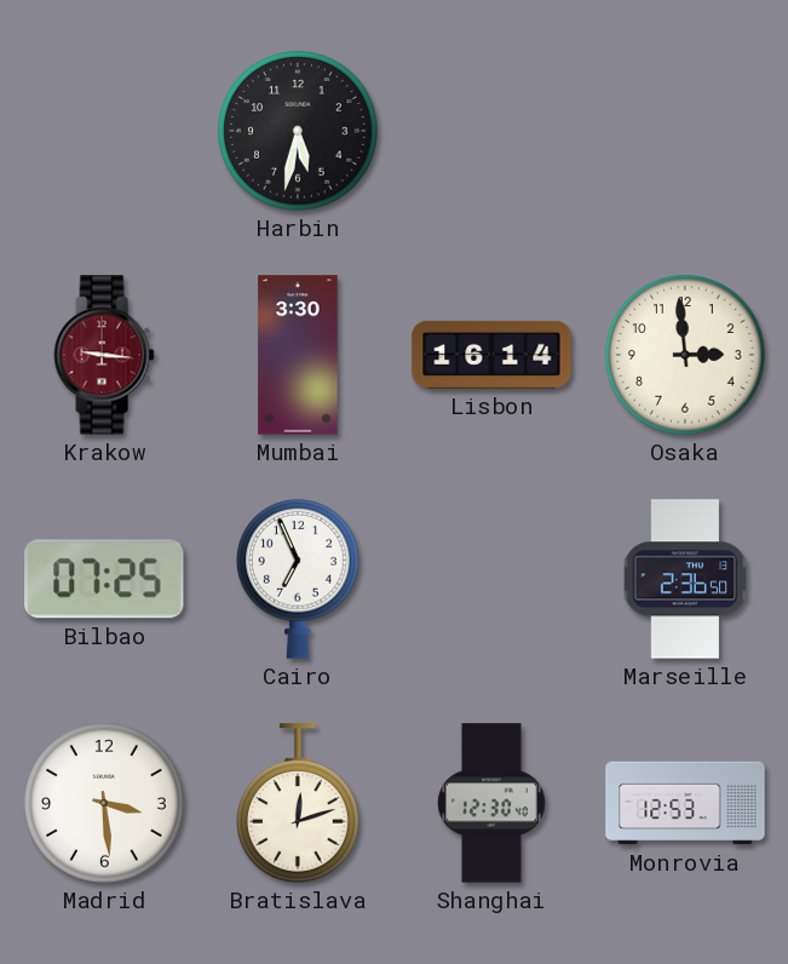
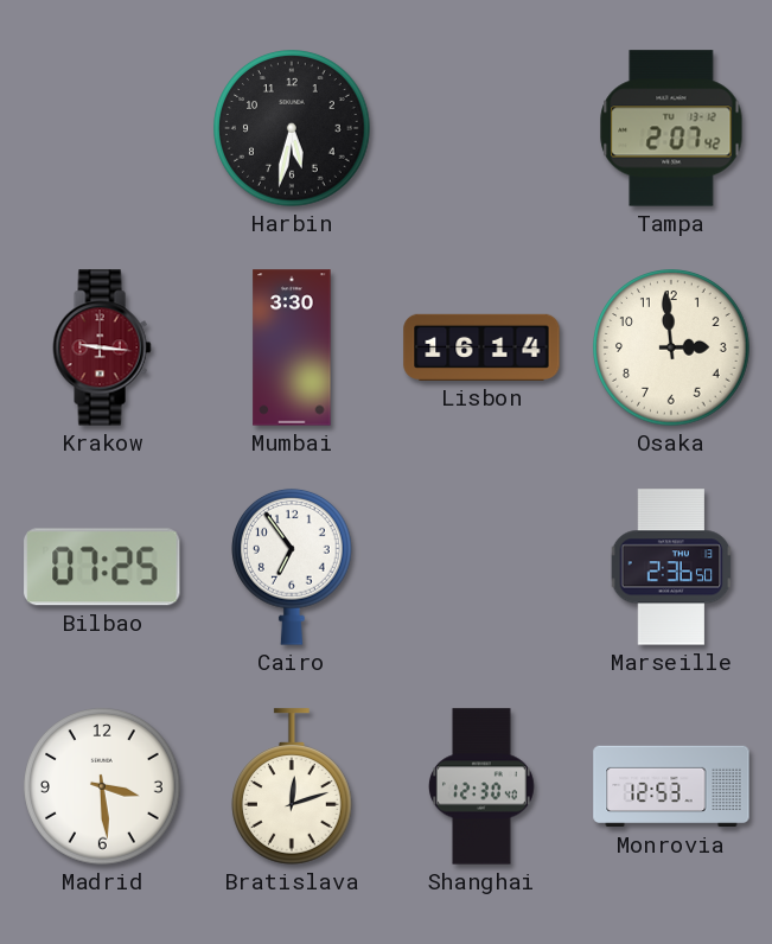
Tampa: none -> 2:07 (671, 128)
Cairo: 6:56 -> 6:54 (293, 567)
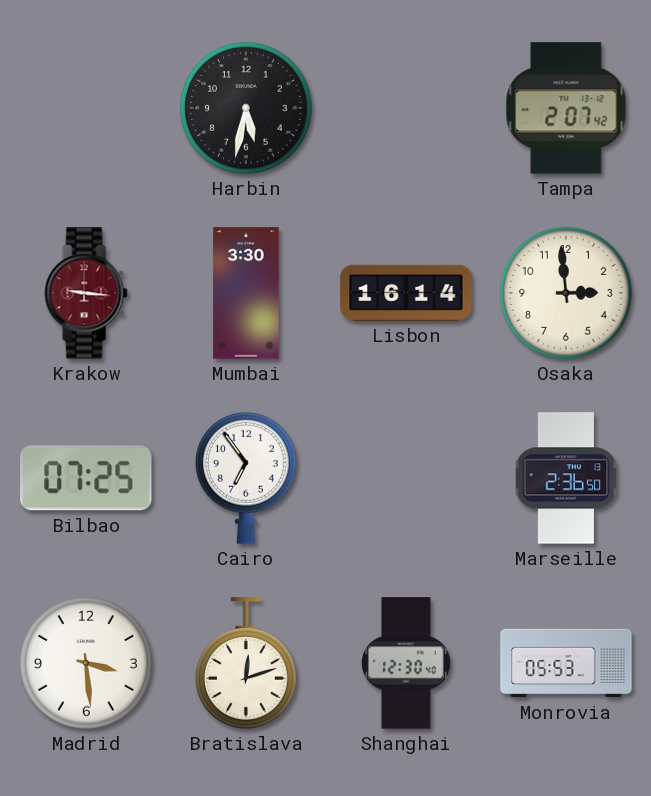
Monrovia: 12:53 -> 05:53 (566, 663)
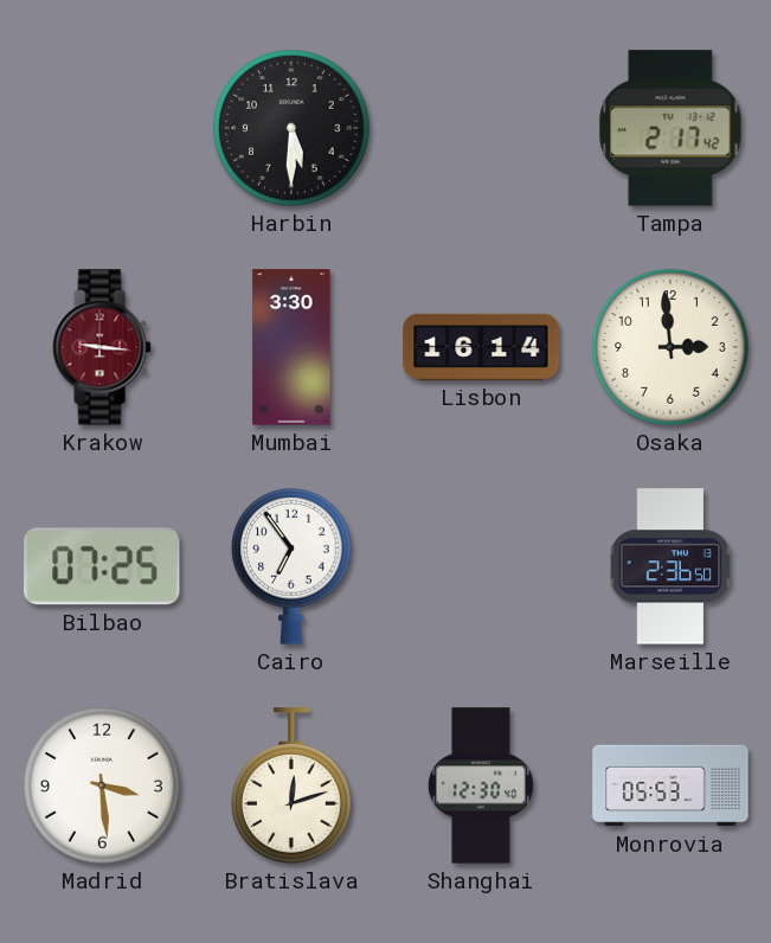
Harbin: 5:32 -> 5:30 (291, 128)
Tampa: 2:07 -> 2:17 (670, 128)
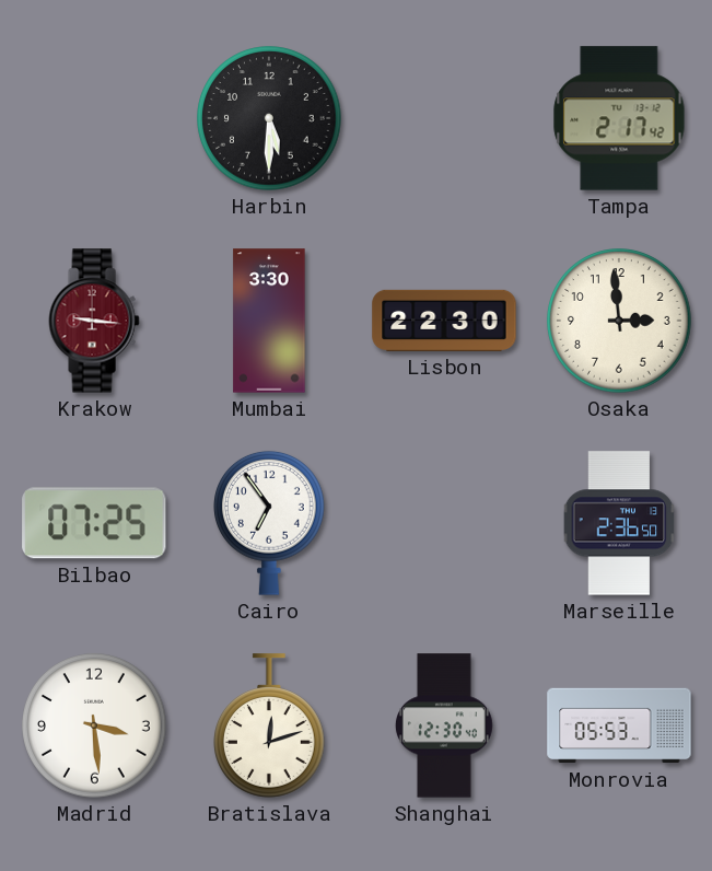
Lisbon: 16:14 -> 22:30 (444, 321)
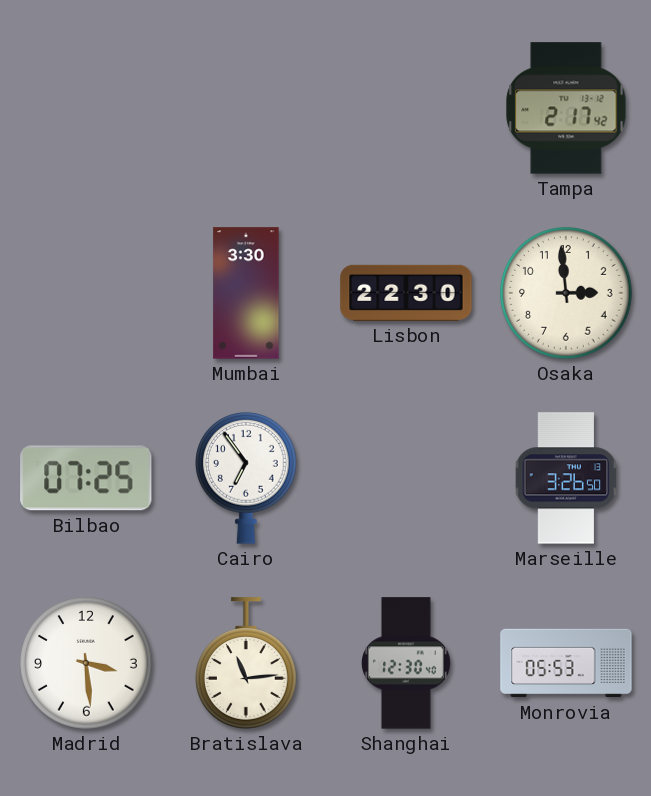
Harbin: 5:30 -> none (269, 118)
Krakow: 9:16 -> none (94, 321)
Marseille: 2:36 -> 3:26 (566, 478)
Bratislava: 12:12 -> 11:14 (247, 663)
